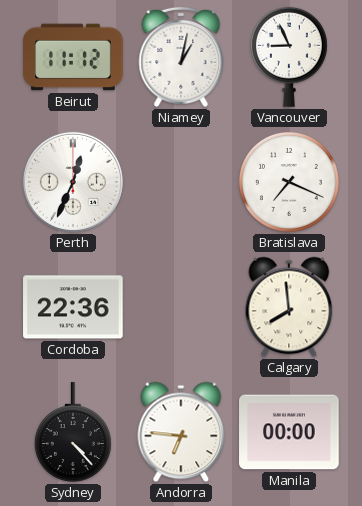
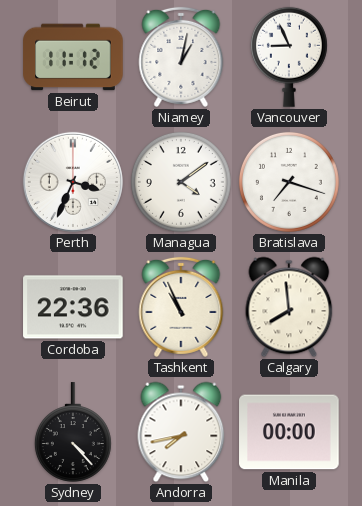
Perth: 12:34 -> 3:34 (73, 182)
Managua: none -> 4:09 (181, 182)
Bratislava: 7:19 -> 7:18 (289, 182)
Tashkent: none -> 10:56 (181, 307)
Andorra: 6:46 -> 7:43 (181, 432)
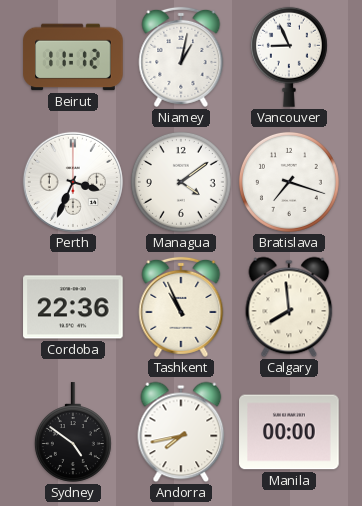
Sydney: 4:23 -> 4:51 (73, 432)
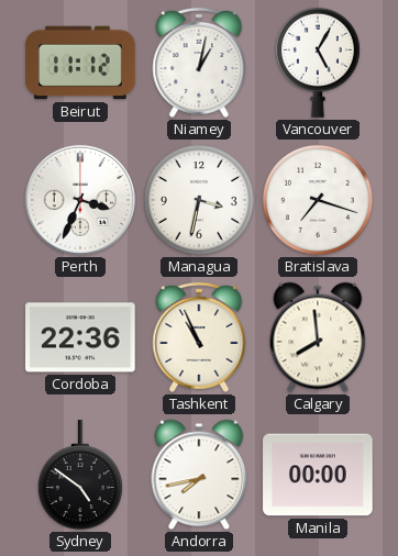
Vancouver: 8:56 -> 5:05 (318, 63)
Managua: 4:09 -> 3:32 (199, 200)
